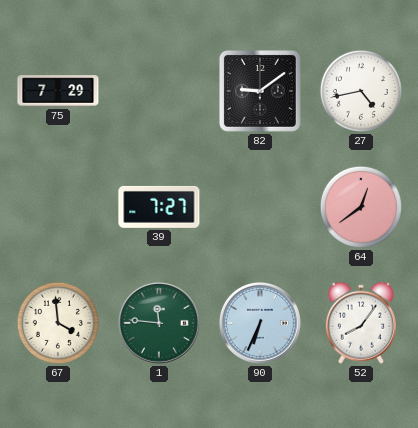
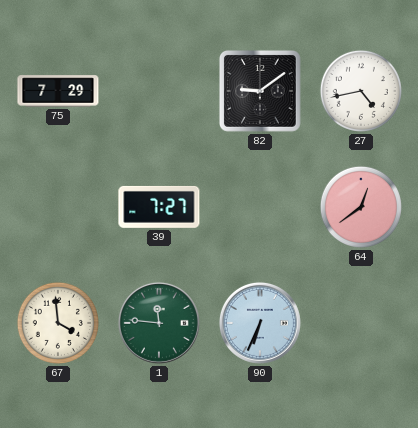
52: 8:06 -> none (361, 323)
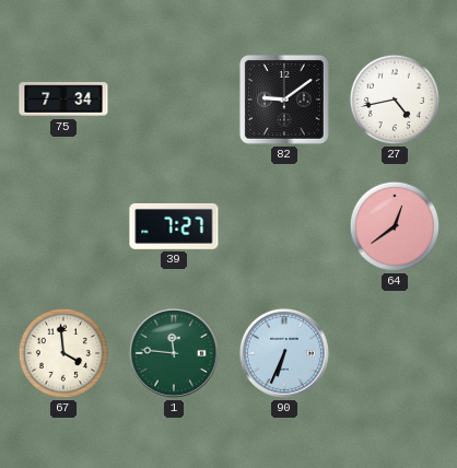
75: 7:29 -> 7:34 (63, 100)
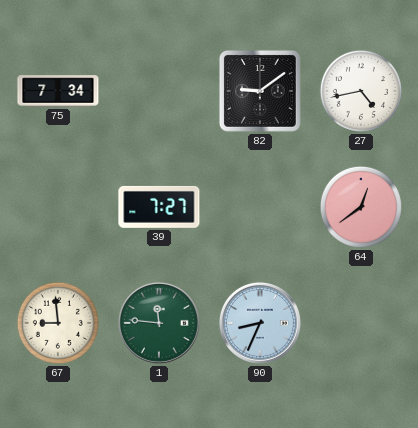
67: 3:59 -> 8:59 (58, 323)
90: 6:34 -> 8:34 (260, 323)
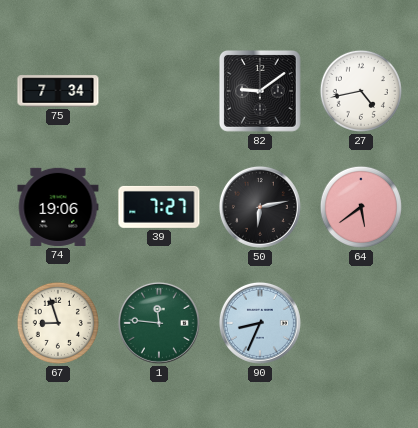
74: none -> 19:06 (58, 207)
50: none -> 6:13 (260, 207)
64: 12:39 -> 5:39 (361, 207)
67: 8:59 -> 8:57 (58, 323)
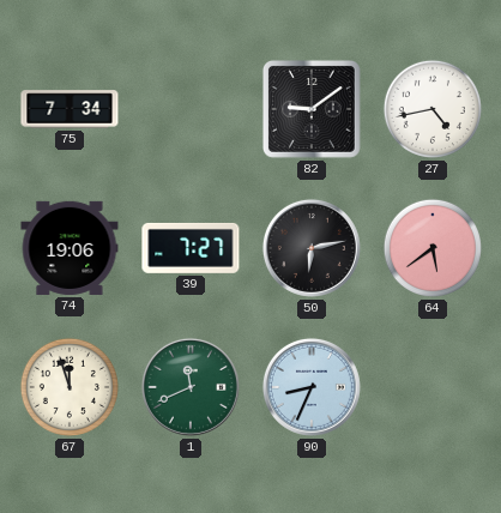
67: 8:57 -> 11:57 (70, 387)
1: 11:46 -> 11:41 (191, 387)
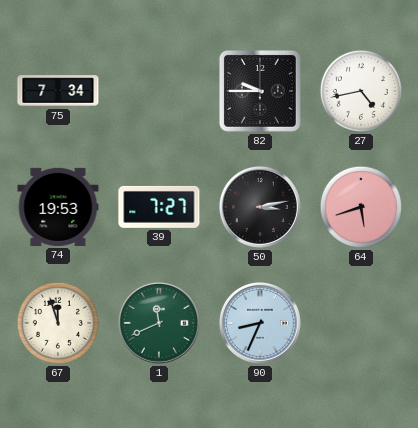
82: 9:09 -> 9:45 (260, 91)
74: 19:06 -> 19:53 (58, 207)
50: 6:13 -> 3:13 (260, 207)
64: 5:39 -> 5:42 (361, 207)
